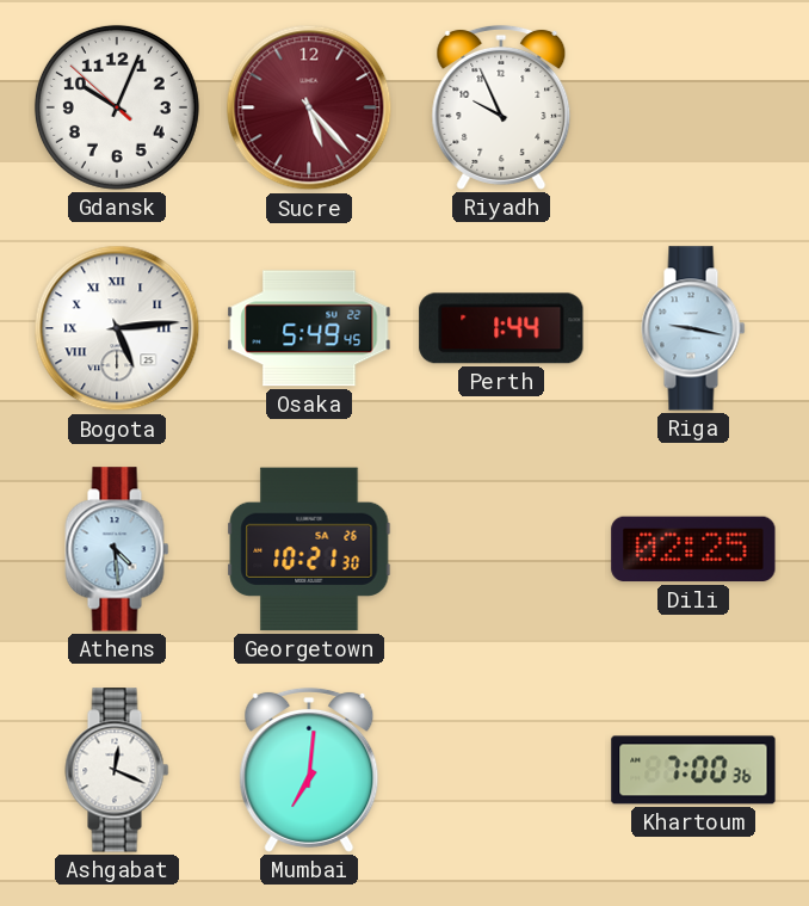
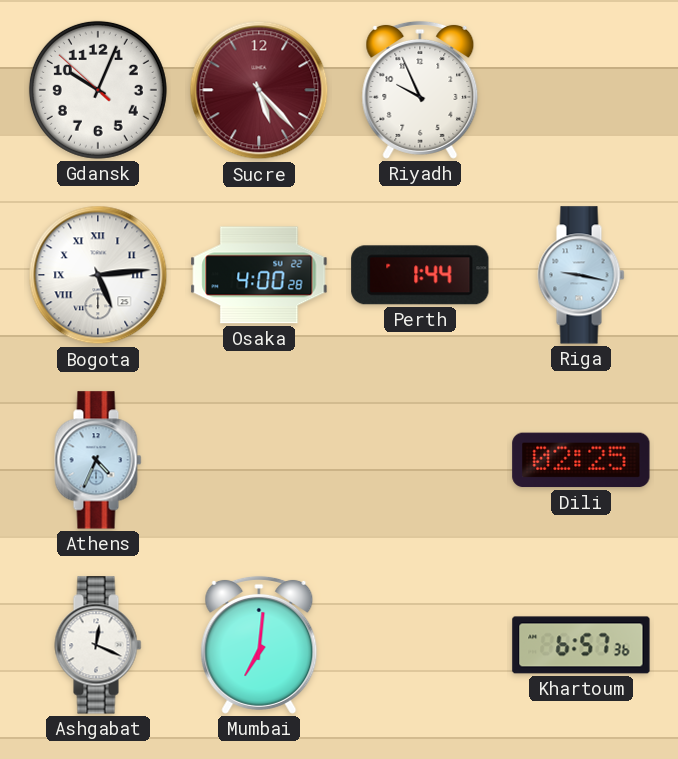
Osaka: 5:49 -> 4:00 (259, 275)
Athens: 4:29 -> 4:34 (98, 460)
Georgetown: 10:21 -> none (309, 549)
Khartoum: 7:00 -> 6:57 (581, 645)
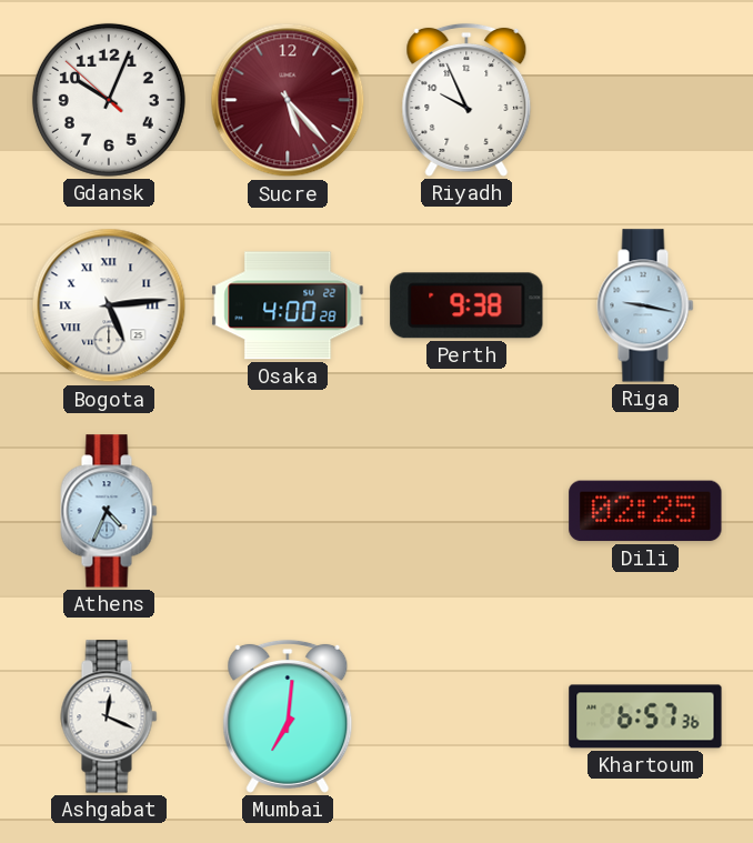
Perth: 1:44 -> 9:38 (466, 305)
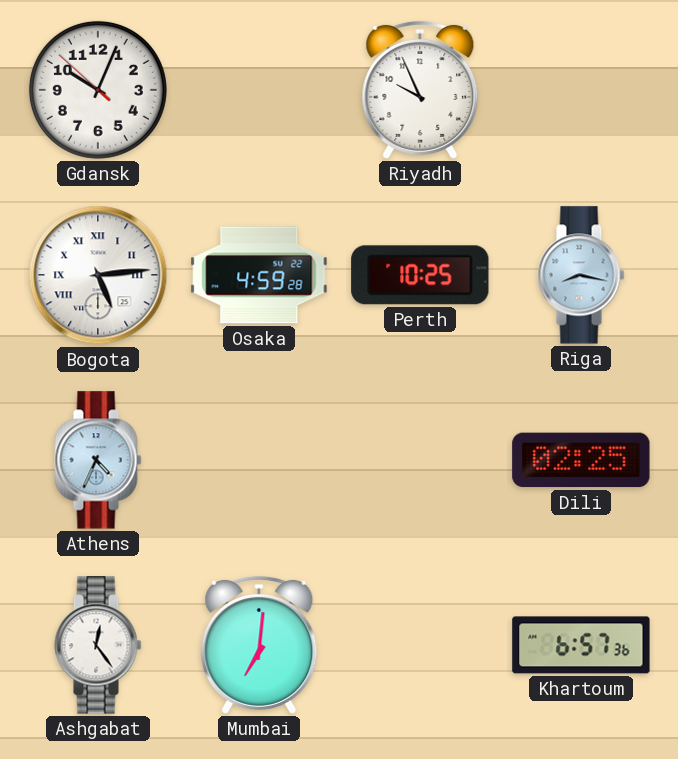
Sucre: 5:23 -> none (288, 100)
Osaka: 4:00 -> 4:59 (259, 275)
Perth: 9:38 -> 10:25 (420, 275)
Riga: 9:17 -> 8:17 (581, 275)
Ashgabat: 12:19 -> 12:24 (98, 645)
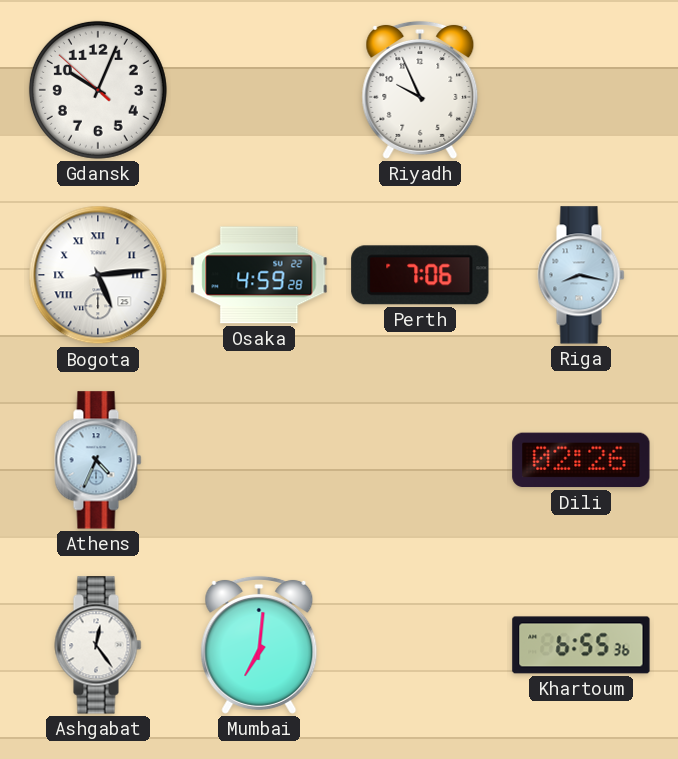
Perth: 10:25 -> 7:06 (420, 275)
Dili: 02:25 -> 02:26 (581, 460)
Khartoum: 6:57 -> 6:55 (581, 645)
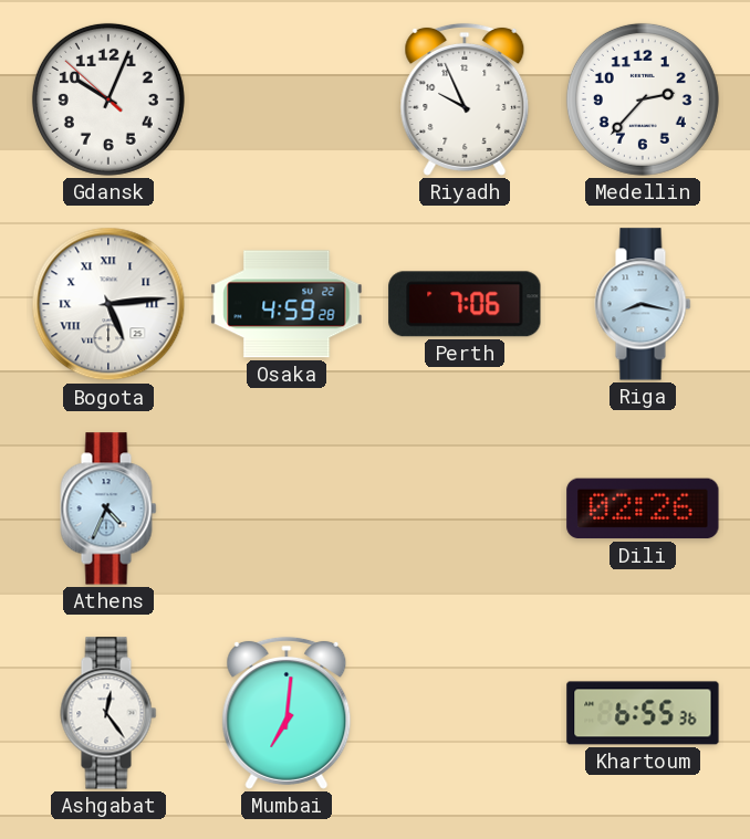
Medellin: none -> 2:37 (643, 99)
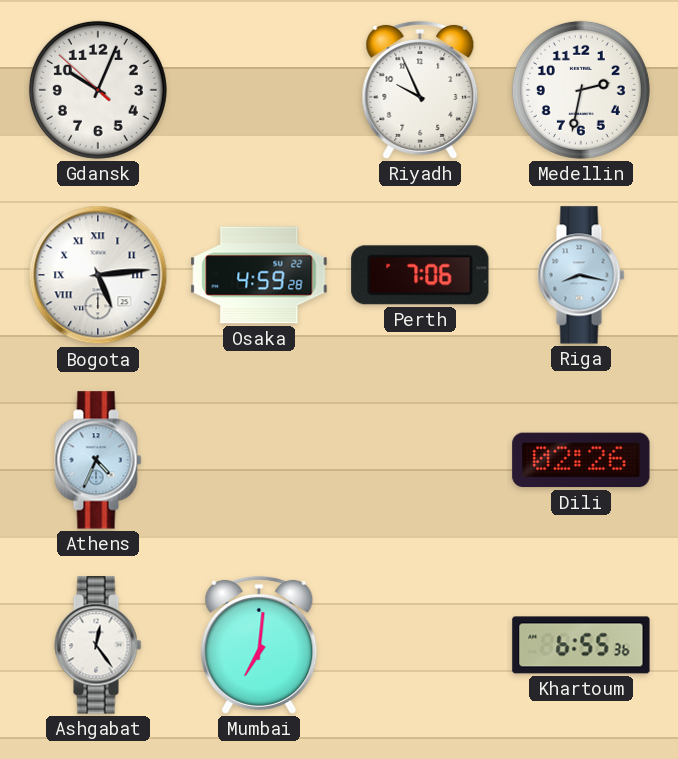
Medellin: 2:37 -> 2:32 (581, 90)
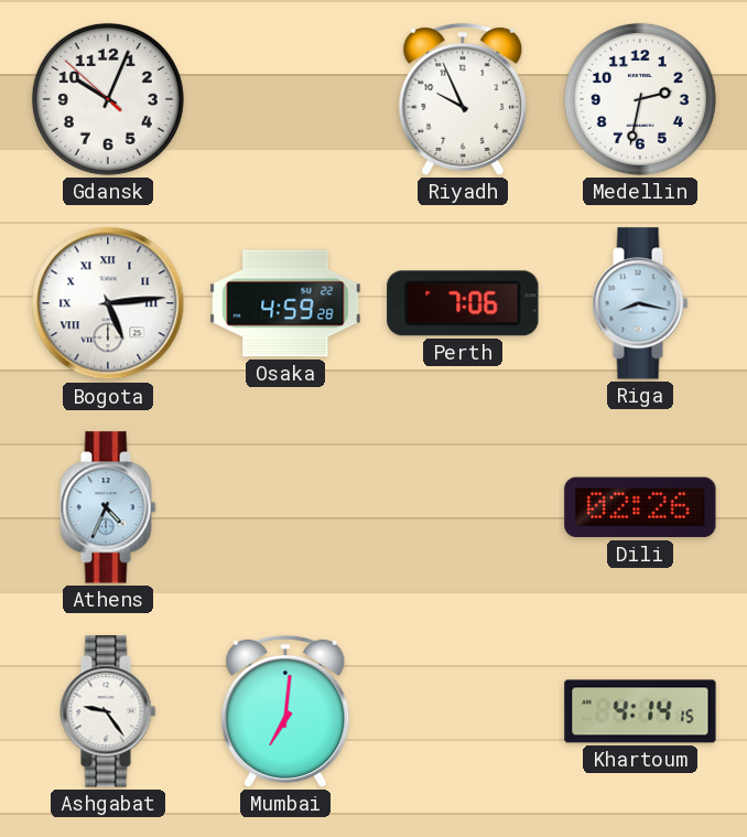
Ashgabat: 12:24 -> 9:24 (108, 711)
Khartoum: 6:55 -> 4:14 (640, 711)
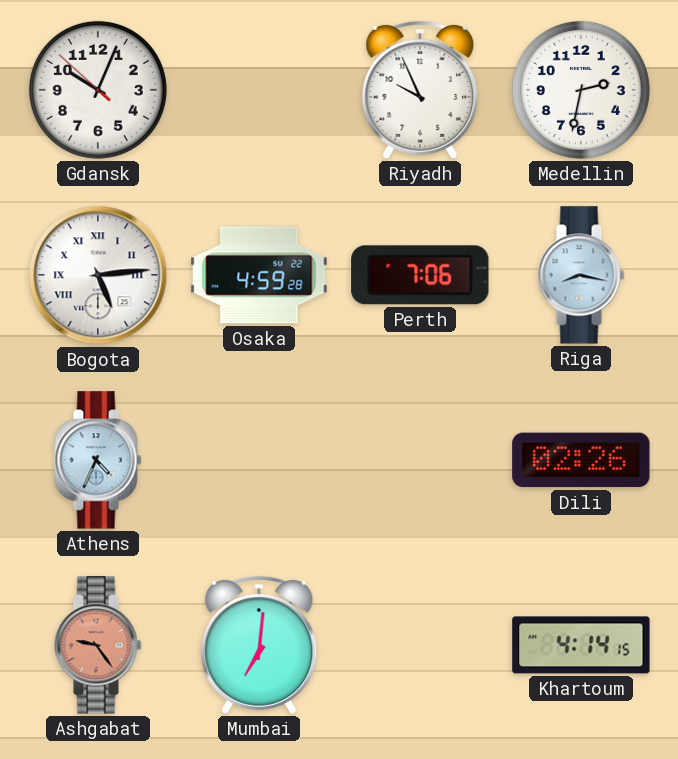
Ashgabat dial: white -> salmon (98, 645)
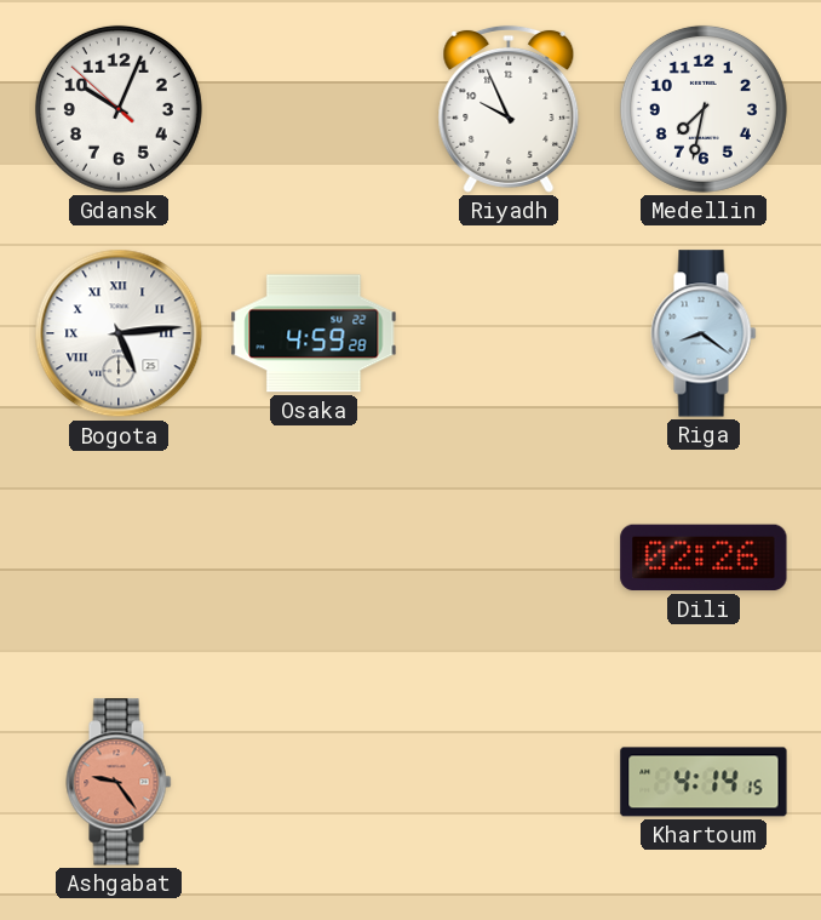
Medellin: 2:32 -> 7:32 (704, 109)
Perth: 7:06 -> none (420, 275)
Riga: 8:17 -> 8:21 (704, 333)
Athens: 4:34 -> none (98, 460)
Mumbai: 7:01 -> none (259, 645)
